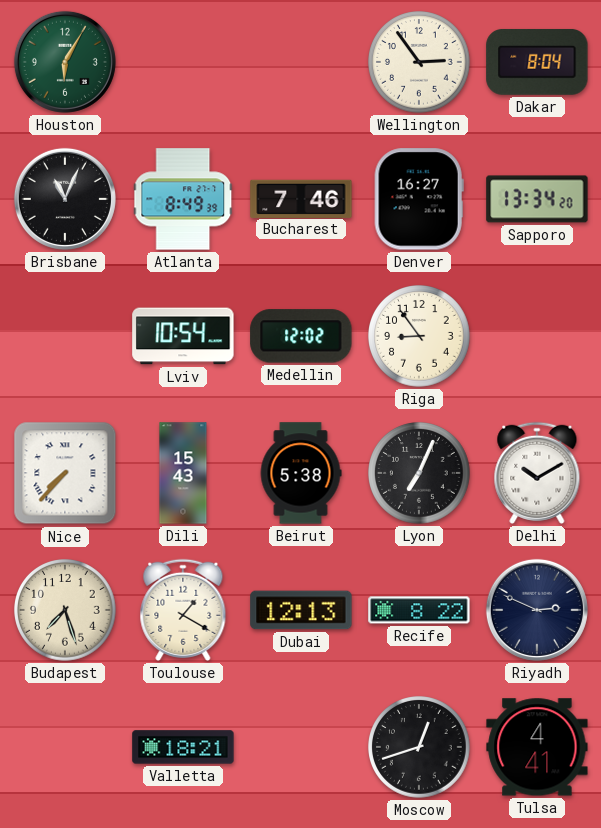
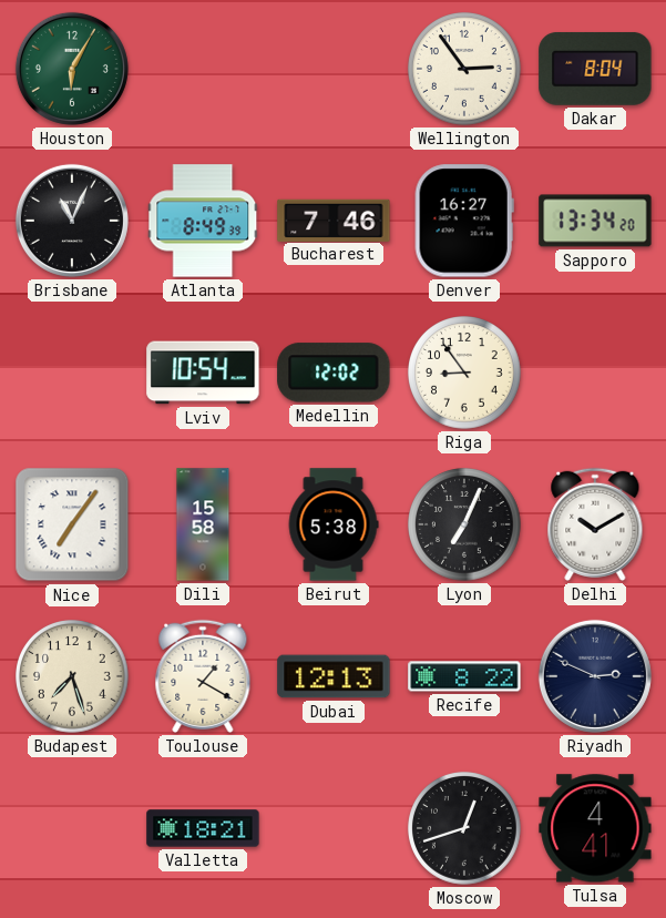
Nice: 7:37 -> 7:06 (72, 524)
Dili: 15:43 -> 15:58 (203, 524)
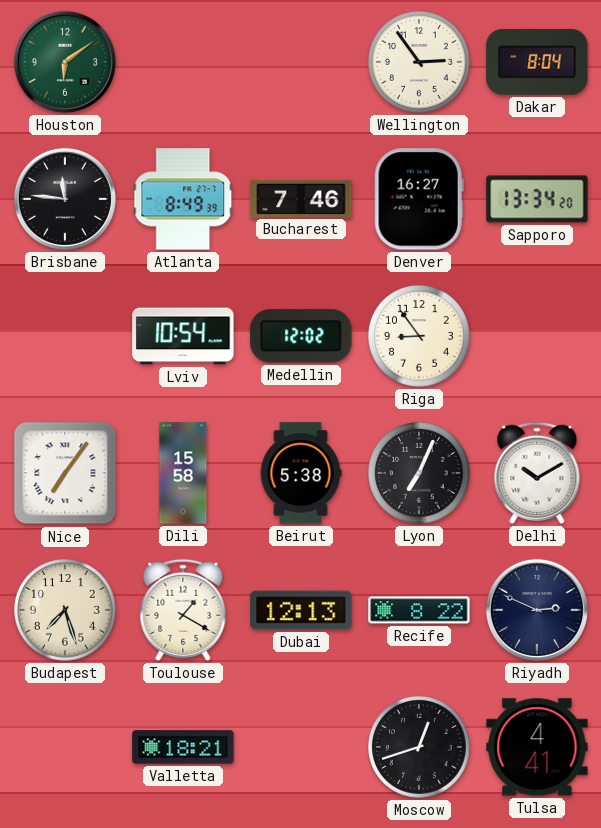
Houston: 6:05 -> 6:09 (65, 62)
Brisbane: 11:04 -> 11:46 (65, 199)
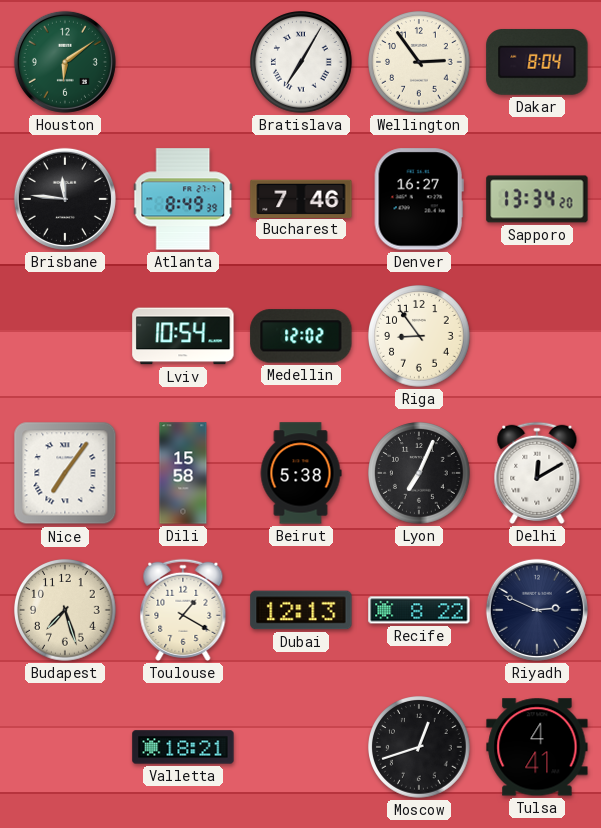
Bratislava: none -> 7:05 (302, 63)
Delhi: 10:10 -> 12:10 (537, 473)
